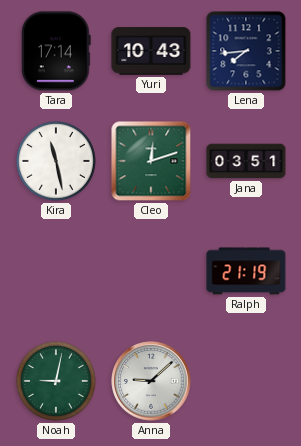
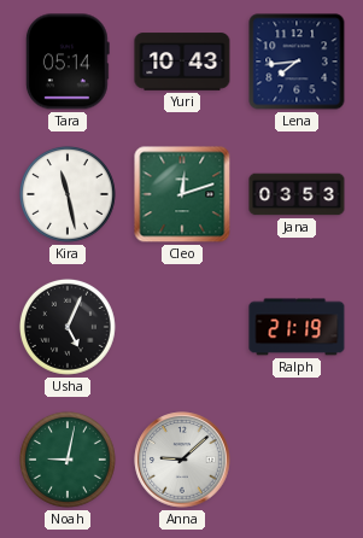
Tara: 17:14 -> 05:14 (68, 62)
Jana: 03:51 -> 03:53 (297, 194)
Usha: none -> 5:04 (68, 327)
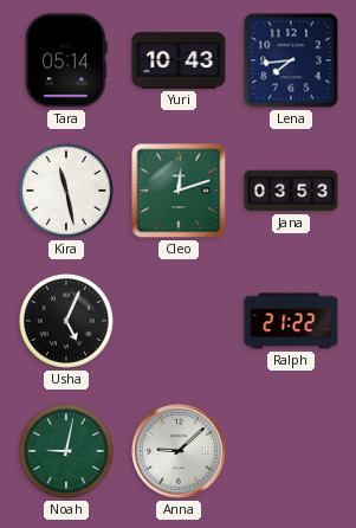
Ralph: 21:19 -> 21:22 (291, 321)
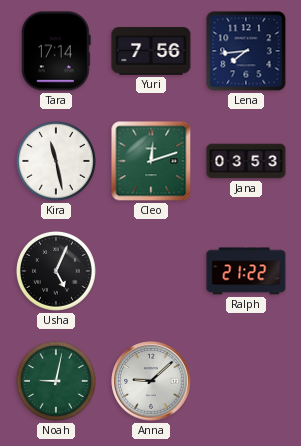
Tara: 05:14 -> 17:14 (56, 51)
Yuri: 10:43 -> 7:56 (151, 51)
